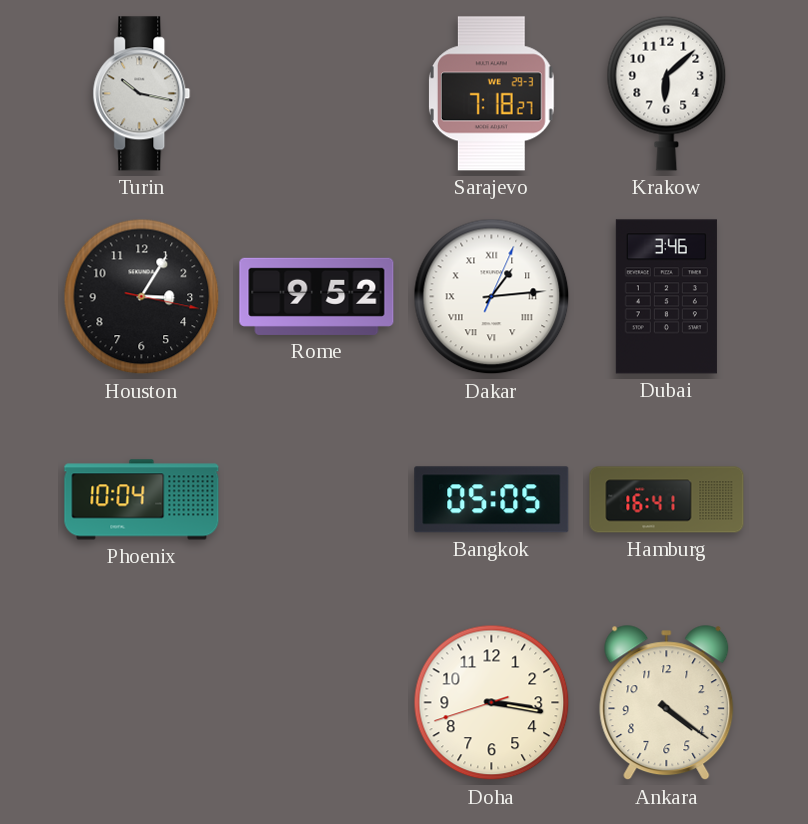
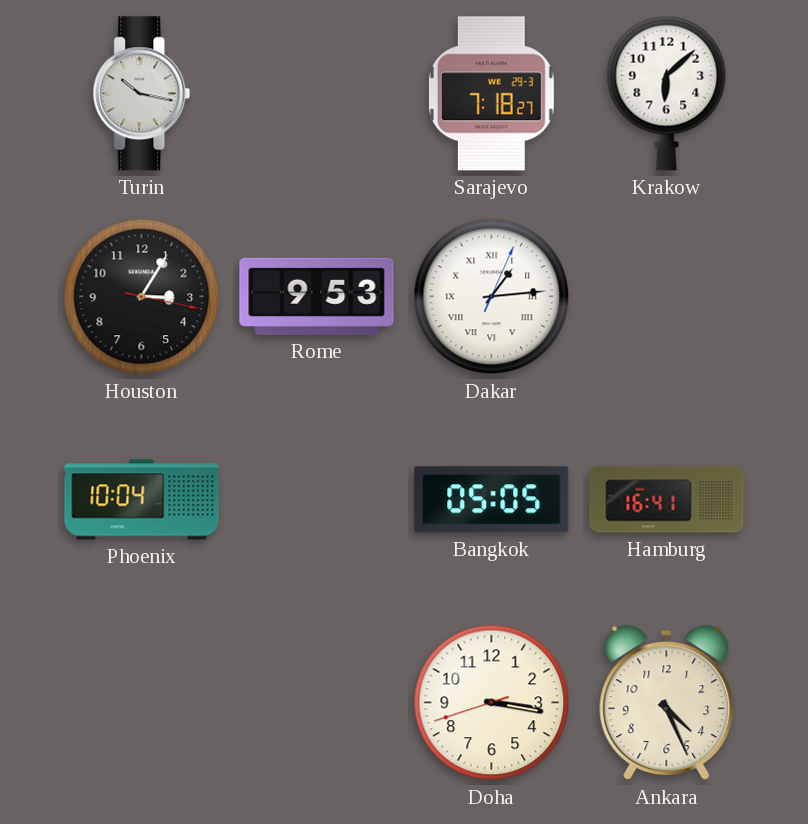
Rome: 9:52 -> 9:53 (317, 296)
Dubai: 3:46 -> none (666, 297)
Ankara: 4:21 -> 4:26 (667, 703)
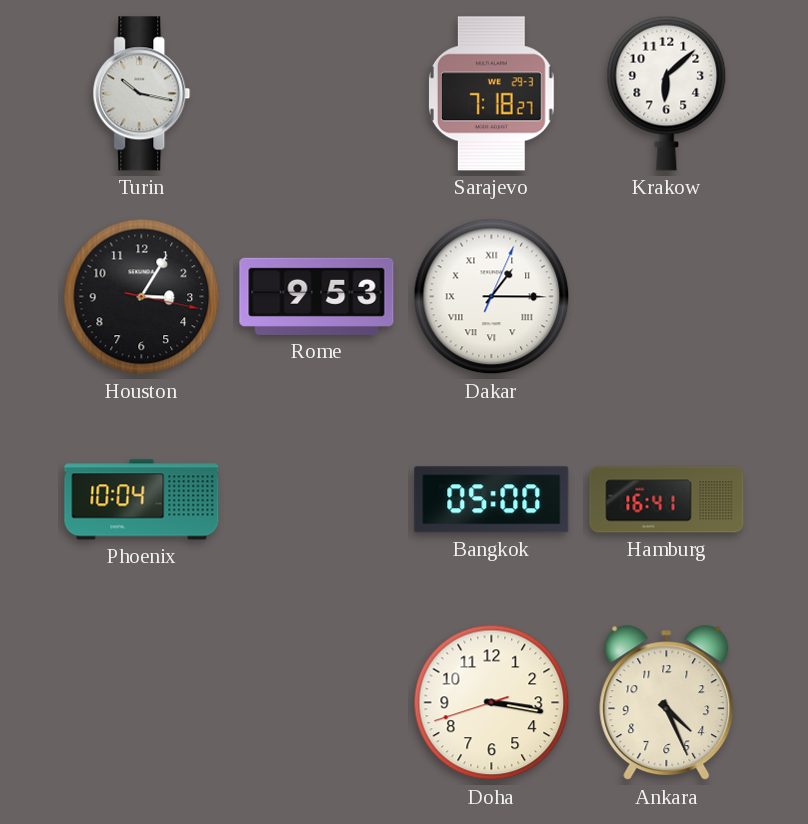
Dakar: 1:14 -> 1:15 (492, 297)
Bangkok: 05:05 -> 05:00 (492, 500)
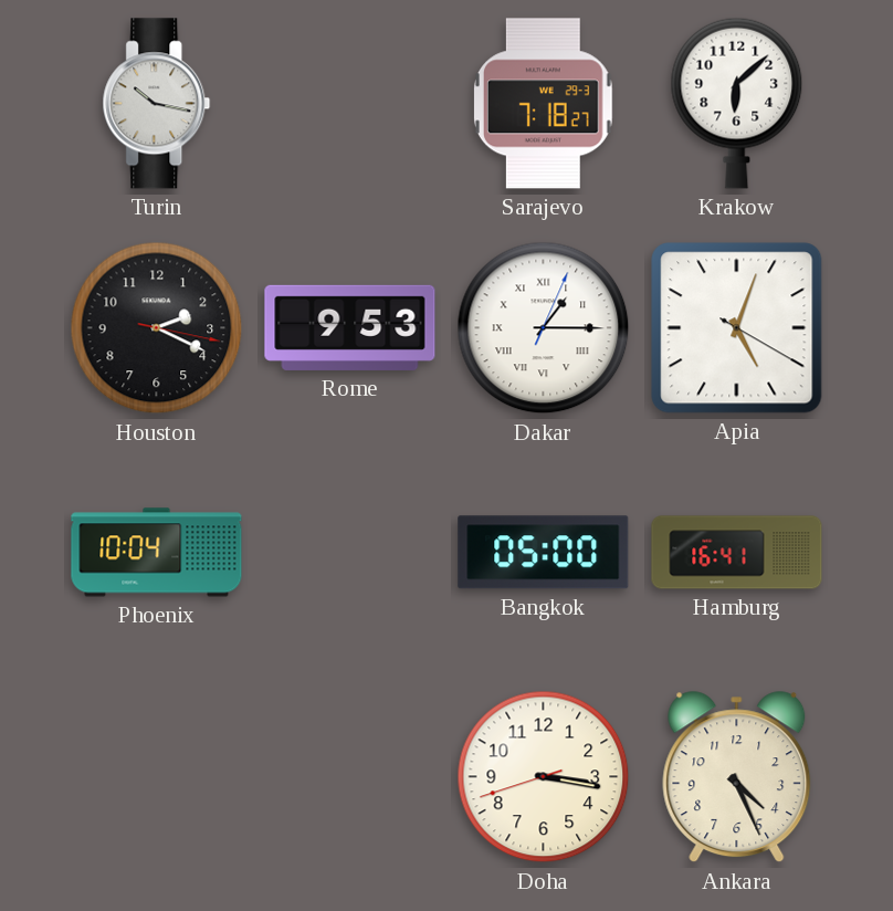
Houston: 3:05 -> 2:19 (157, 328)
Apia: none -> 5:03 (737, 328)
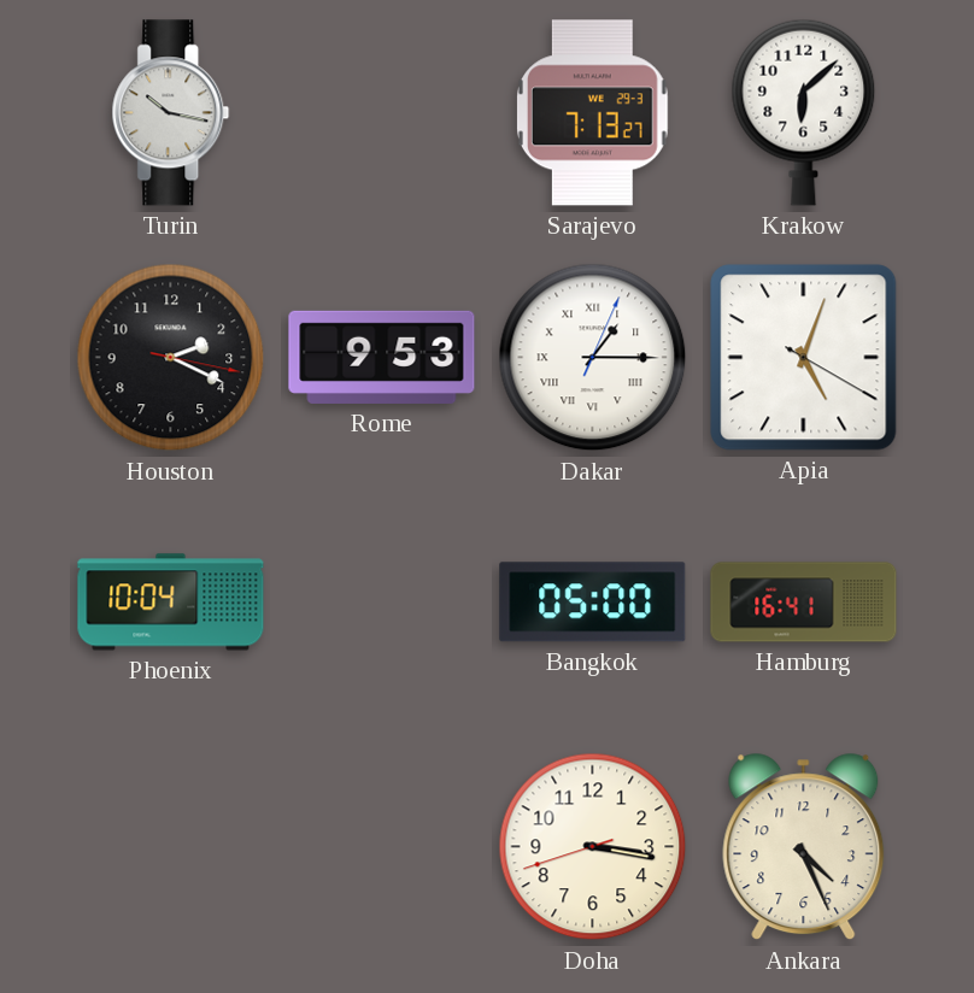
Sarajevo: 7:18 -> 7:13 (592, 113)
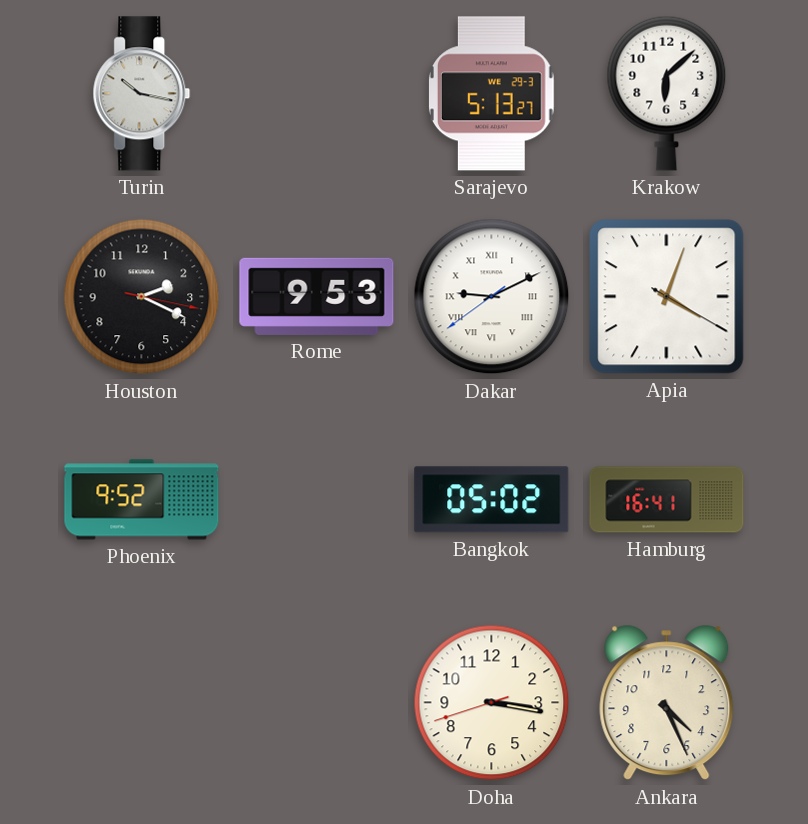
Sarajevo: 7:13 -> 5:13 (491, 94)
Dakar: 1:15 -> 9:10 (492, 297)
Apia: 5:03 -> 4:03 (667, 297)
Phoenix: 10:04 -> 9:52 (142, 500)
Bangkok: 05:00 -> 05:02 (492, 500)
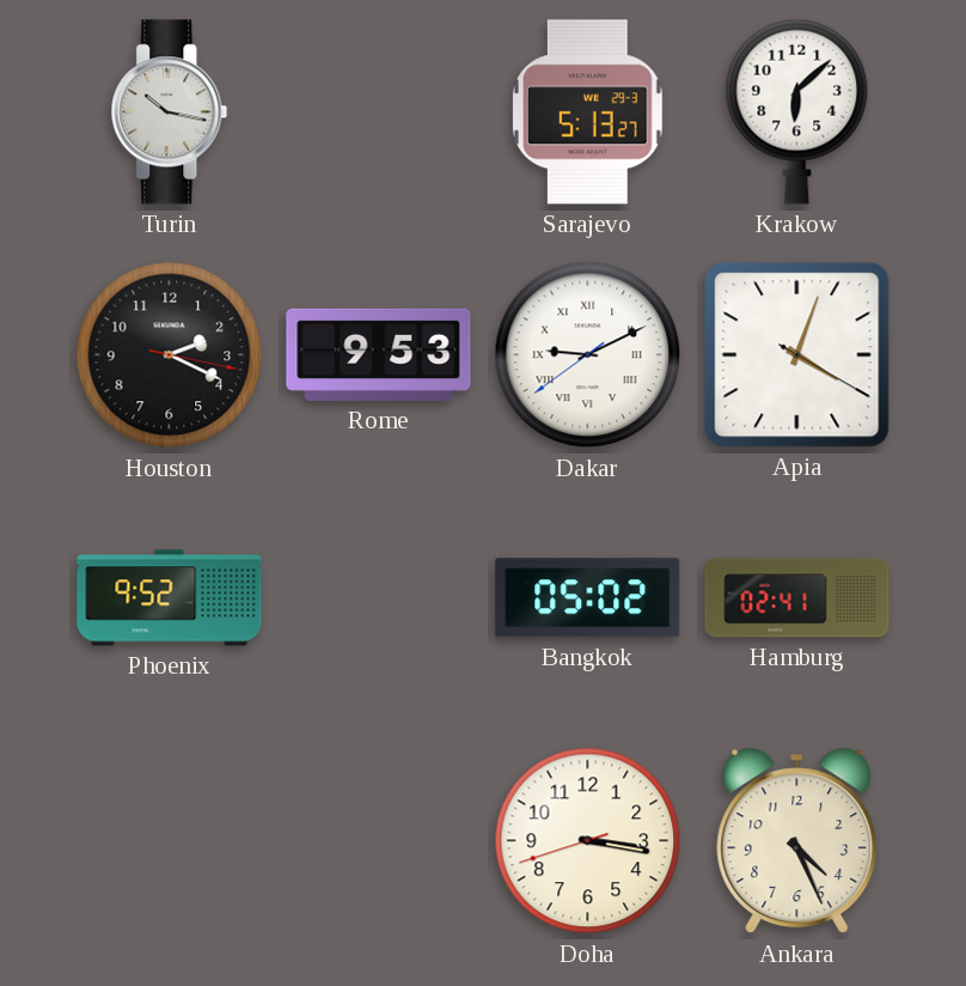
Hamburg: 16:41 -> 02:41 (797, 598)
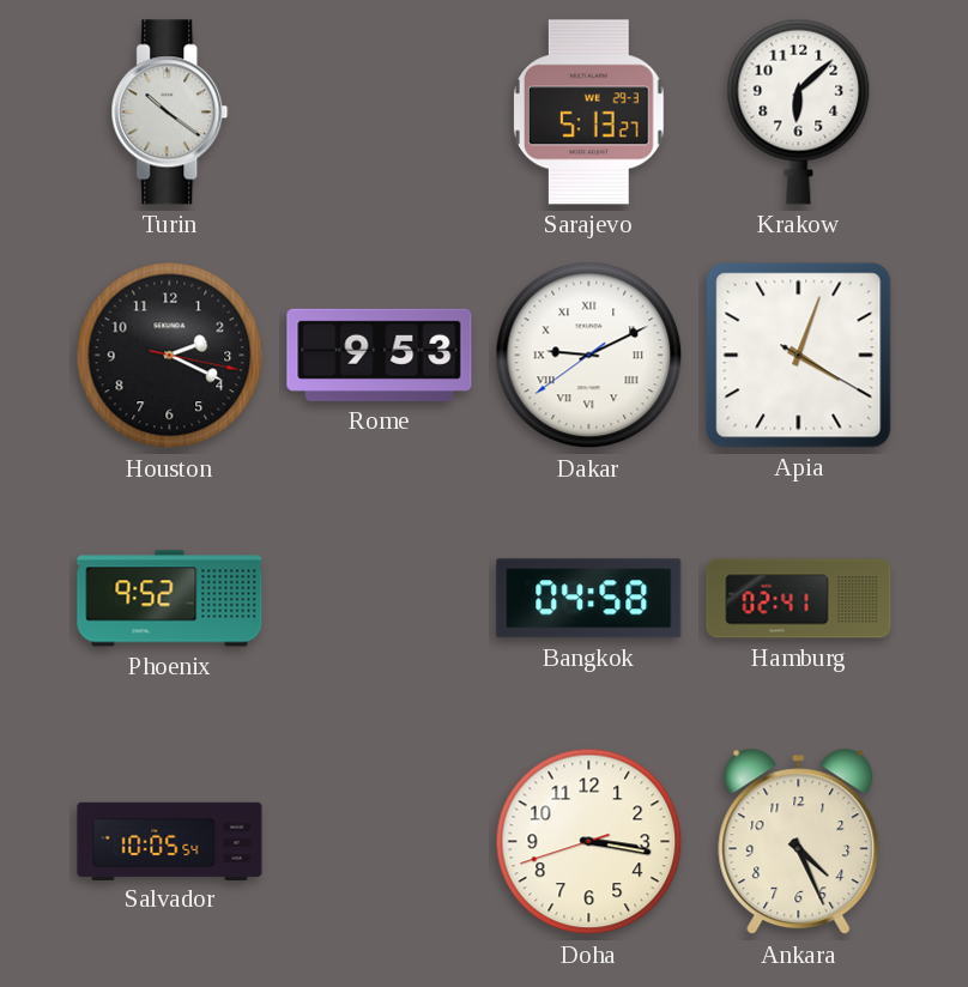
Turin: 10:17 -> 10:21 (170, 113)
Bangkok: 05:02 -> 04:58 (589, 599)
Salvador: none -> 10:05 (170, 841)
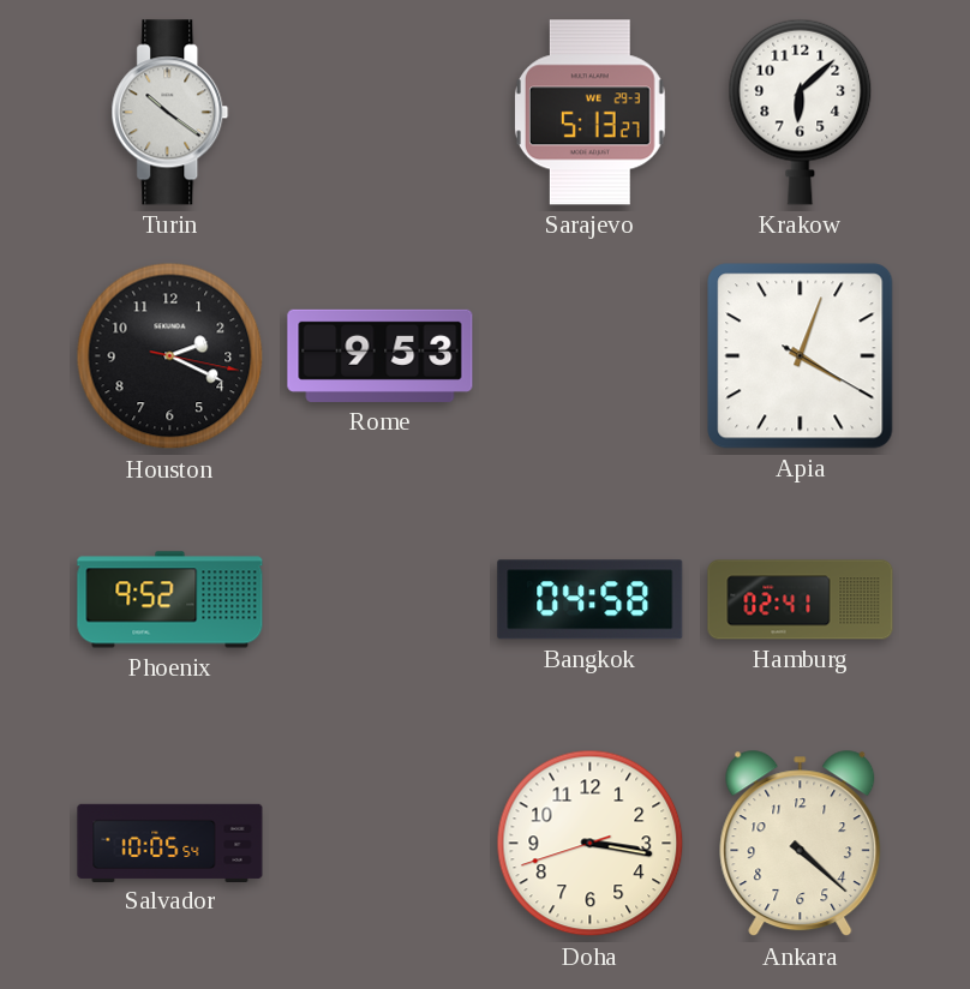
Dakar: 9:10 -> none (589, 356)
Ankara: 4:26 -> 4:22 (801, 844)
